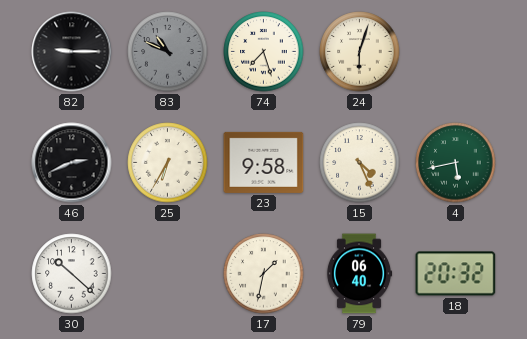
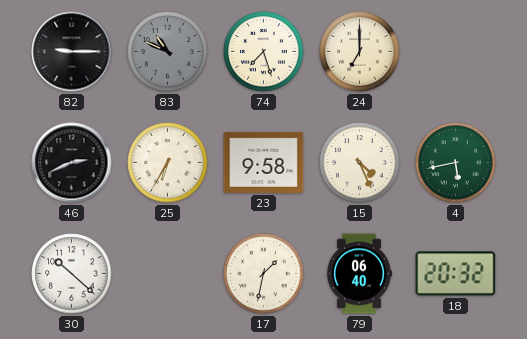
24: 6:03 -> 7:00 (360, 52)
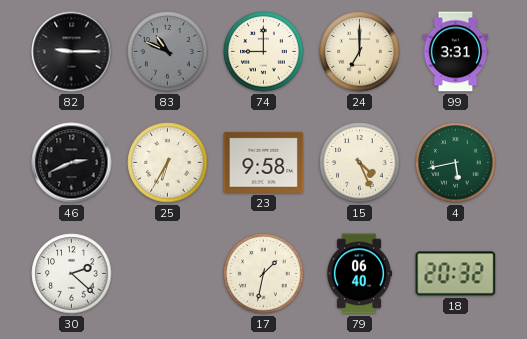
74: 7:27 -> 9:00 (264, 52)
99: none -> 3:31 (456, 52)
30: 10:22 -> 2:22 (72, 274)
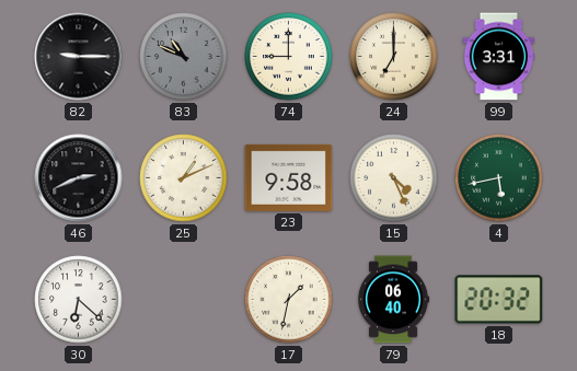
25: 6:35 -> 1:11 (184, 178)
30: 2:22 -> 6:22 (79, 300)
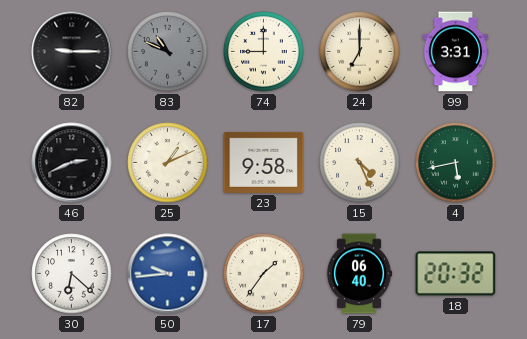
50: none -> 9:44 (168, 274)
17: 1:32 -> 1:36 (264, 274)
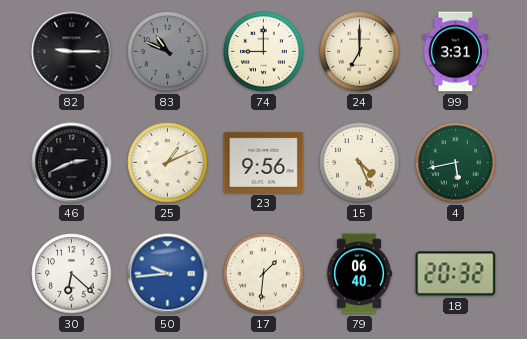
23: 9:58 -> 9:56 (264, 162)
17: 1:36 -> 1:31 (264, 274)
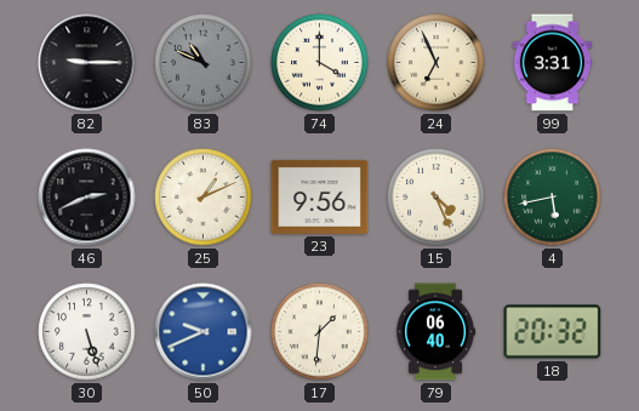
74: 9:00 -> 4:00 (320, 63)
24: 7:00 -> 6:56 (437, 63)
30: 6:22 -> 5:27 (87, 332)
50: 9:44 -> 9:41 (204, 332)
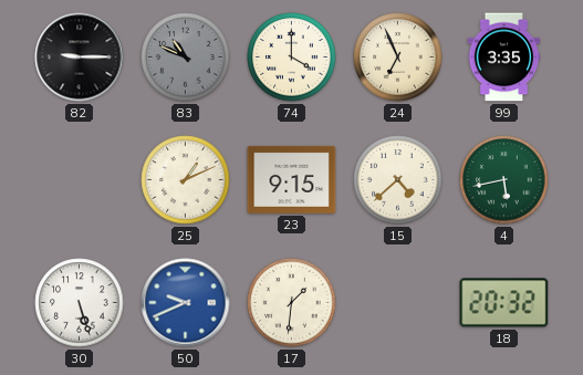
99: 3:31 -> 3:35 (504, 58)
46: 2:41 -> none (87, 198)
23: 9:56 -> 9:15 (292, 179)
15: 4:26 -> 4:38 (398, 180)
79: 06:40 -> none (435, 332)
